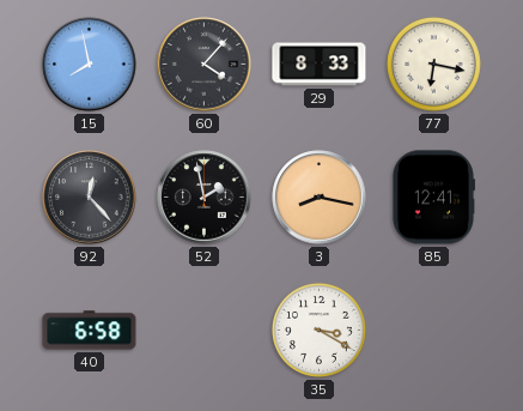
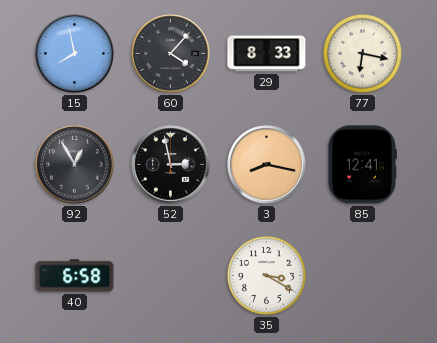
92: 12:23 -> 12:55 (75, 165)
52: 1:58 -> 2:58 (171, 165)
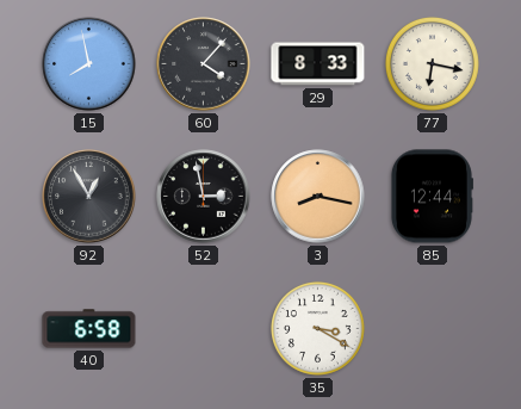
85: 12:41 -> 12:44 (432, 197)
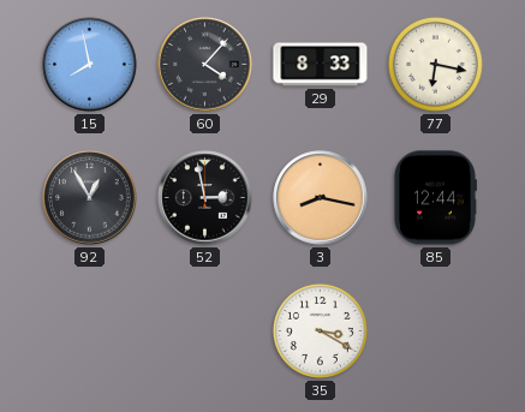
40: 6:58 -> none (89, 329)
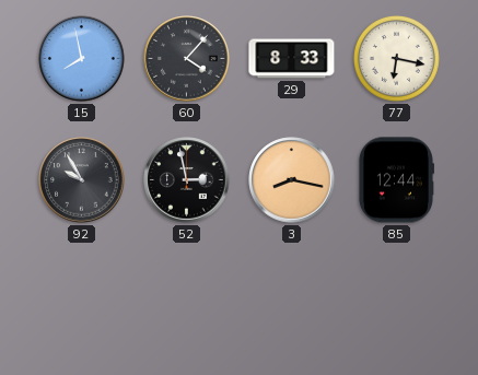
92: 12:55 -> 9:55 (82, 180)
35: 3:20 -> none (320, 330)
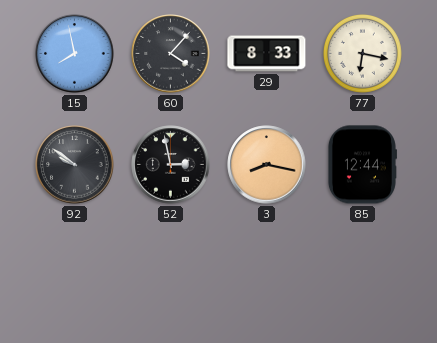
92: 9:55 -> 9:51 (75, 165)
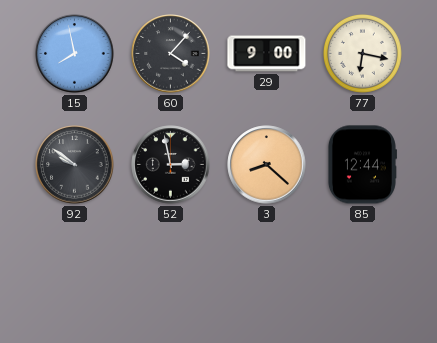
29: 8:33 -> 9:00 (267, 54)
3: 8:17 -> 8:22 (267, 165)
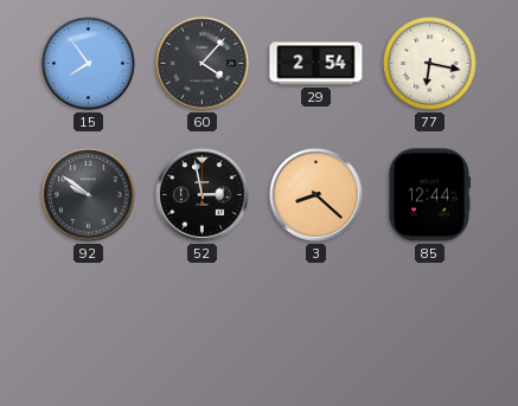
15: 7:58 -> 7:54 (89, 64)
29: 9:00 -> 2:54 (316, 64)
